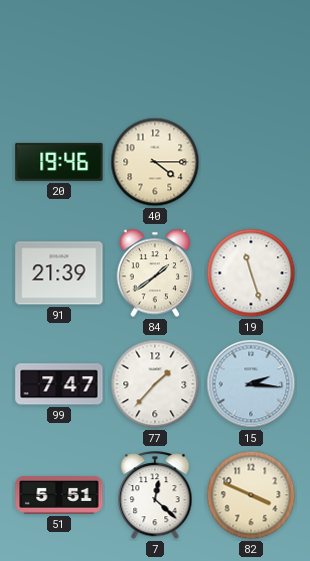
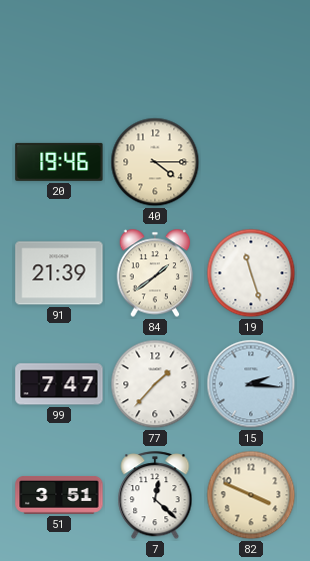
51: 5:51 -> 3:51 (59, 496)
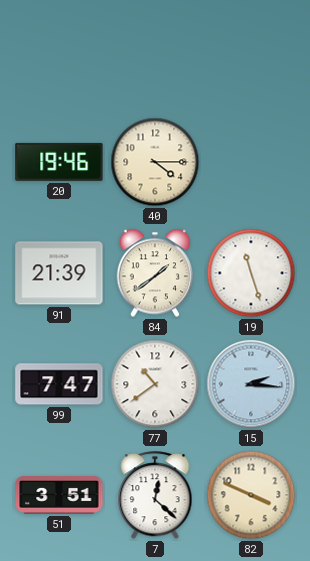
77: 1:37 -> 10:39 (155, 384)
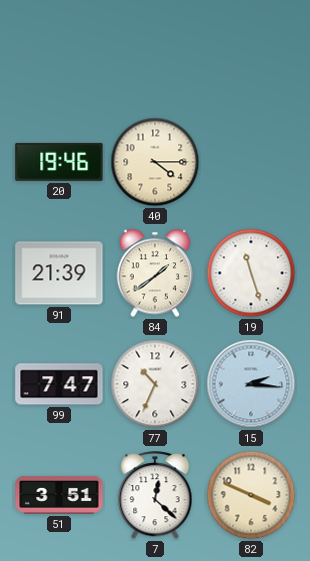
77: 10:39 -> 10:34 (155, 384)
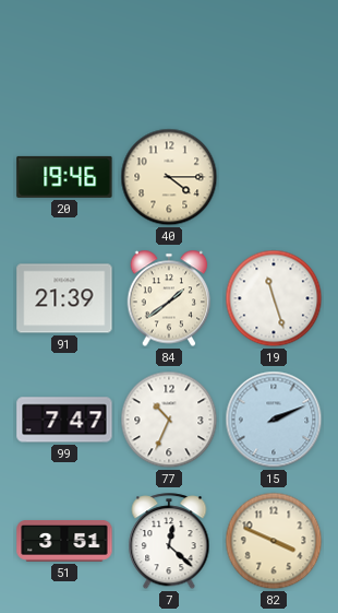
15: 2:16 -> 2:11 (274, 420)
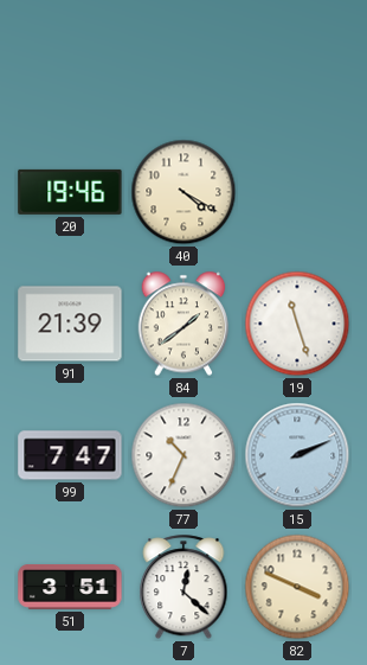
40: 4:15 -> 4:20 (183, 192)
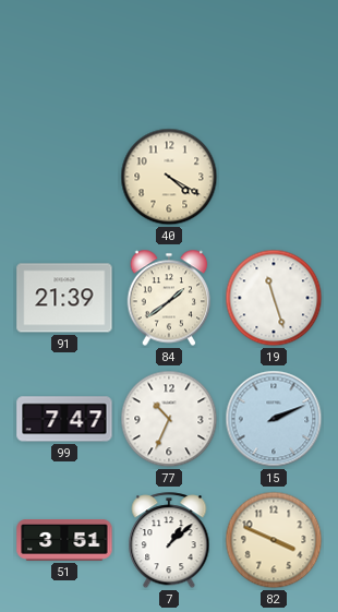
20: 19:46 -> none (70, 192)
7: 12:22 -> 1:08 (169, 541)
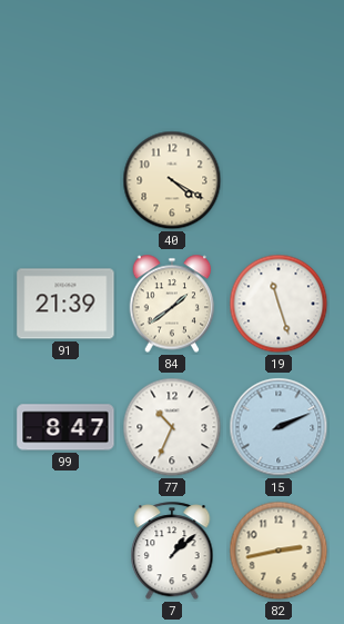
99: 7:47 -> 8:47 (65, 427)
51: 3:51 -> none (64, 541)
82: 3:49 -> 2:43 (279, 551)
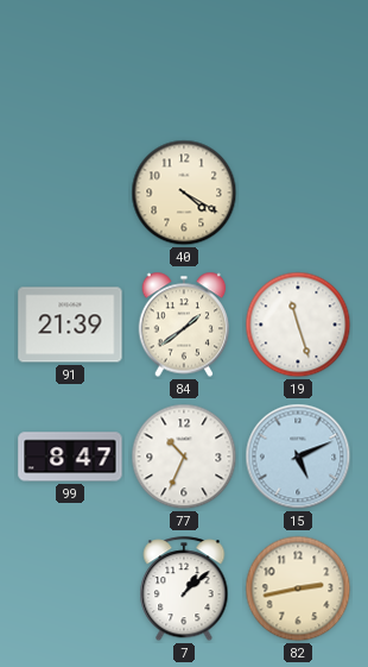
15: 2:11 -> 5:11 (298, 457)
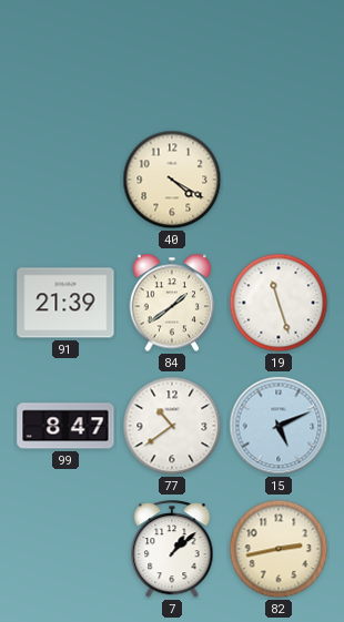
77: 10:34 -> 10:39 (172, 426)
